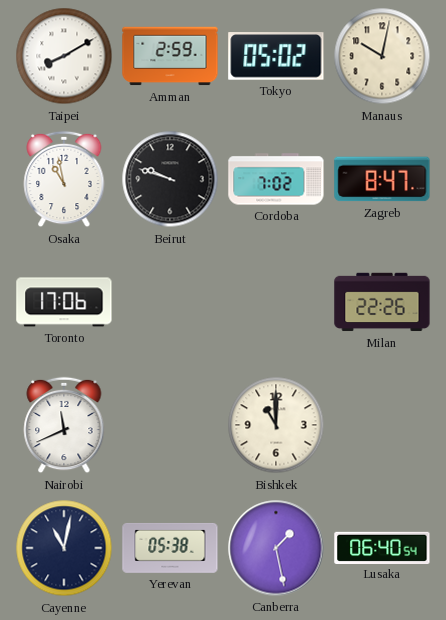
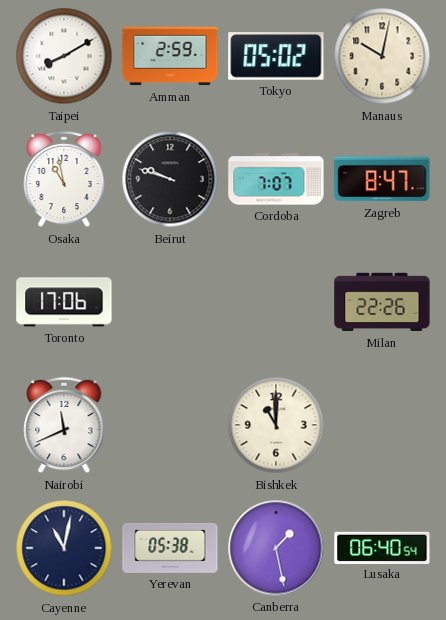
Cordoba: 7:02 -> 7:07 (276, 179)
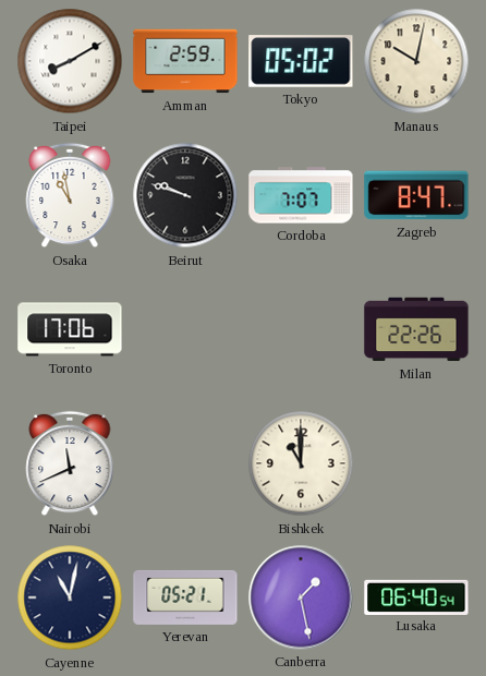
Yerevan: 05:38 -> 05:21 (185, 597)
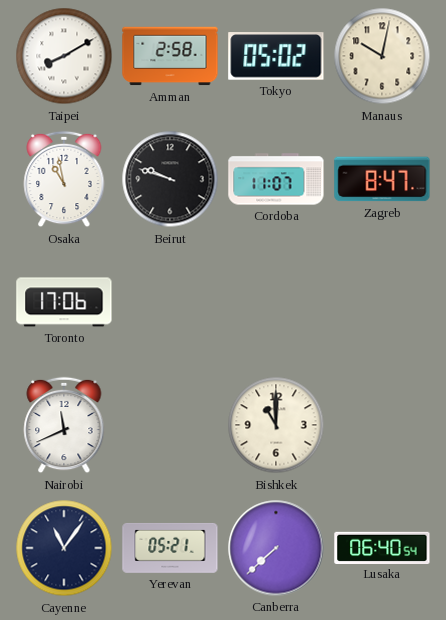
Amman: 2:59 -> 2:58 (170, 56)
Cordoba: 7:07 -> 11:07 (276, 179)
Milan: 22:26 -> none (416, 329)
Cayenne: 11:02 -> 11:06 (64, 548)
Canberra: 1:28 -> 7:38 (276, 548)
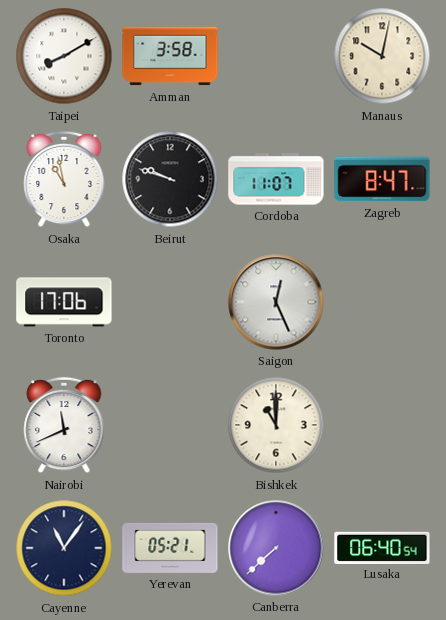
Amman: 2:58 -> 3:58 (170, 56)
Tokyo: 05:02 -> none (276, 56)
Saigon: none -> 12:26 (276, 302)
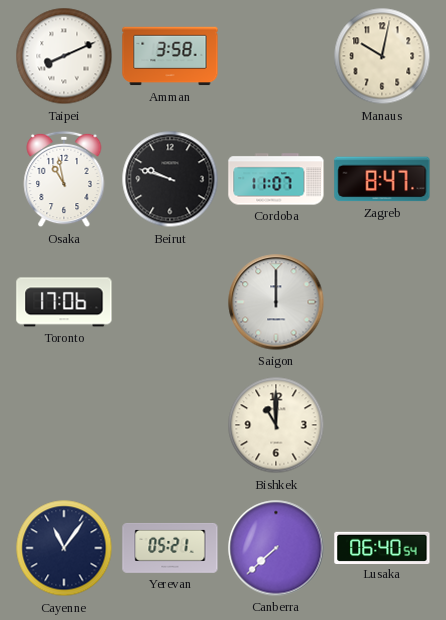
Taipei: 8:10 -> 8:11 (64, 56)
Saigon: 12:26 -> 12:00 (276, 302)
Nairobi: 11:41 -> none (64, 425)
